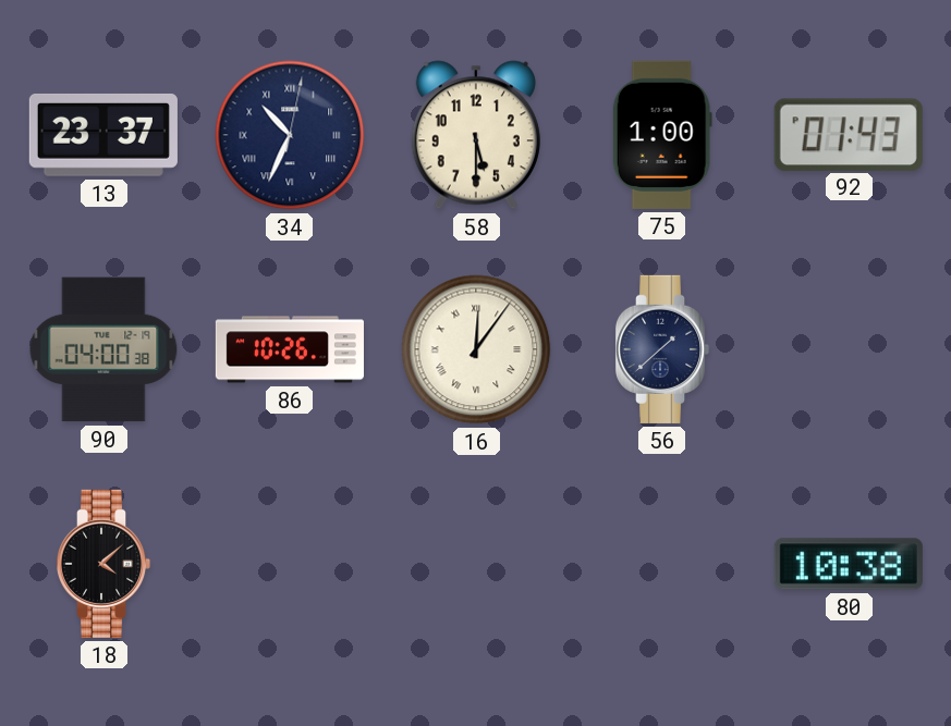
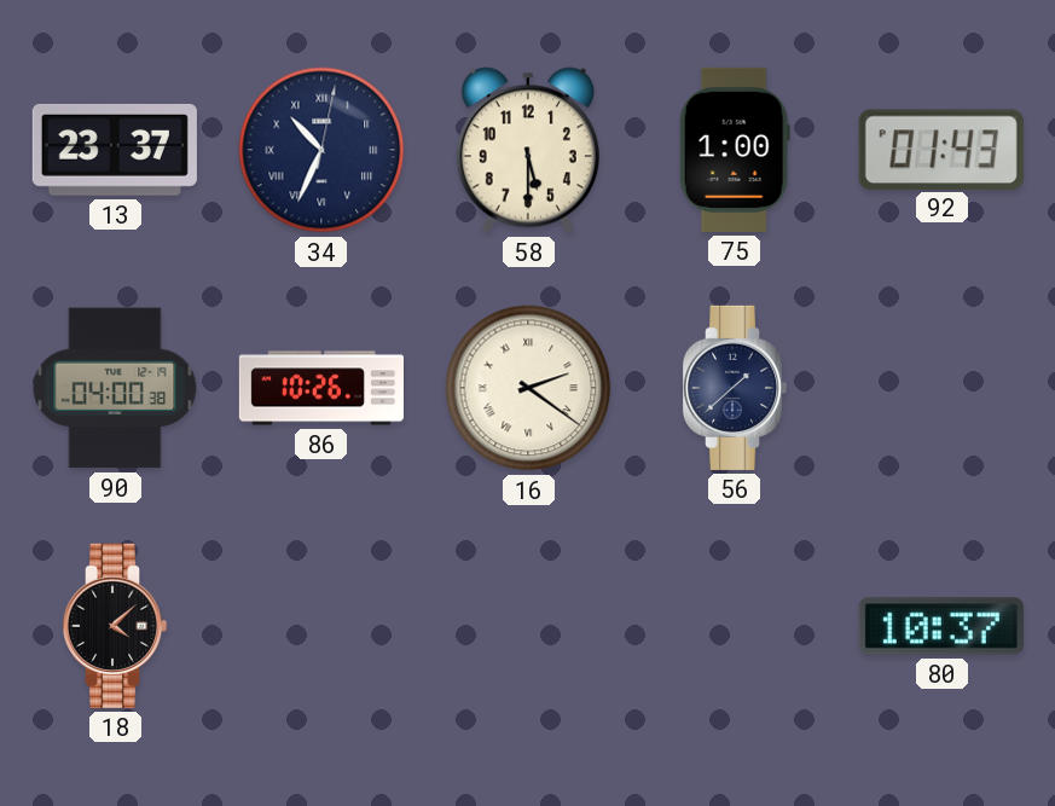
16: 12:06 -> 2:21 (528, 388)
80: 10:38 -> 10:37 (941, 626)
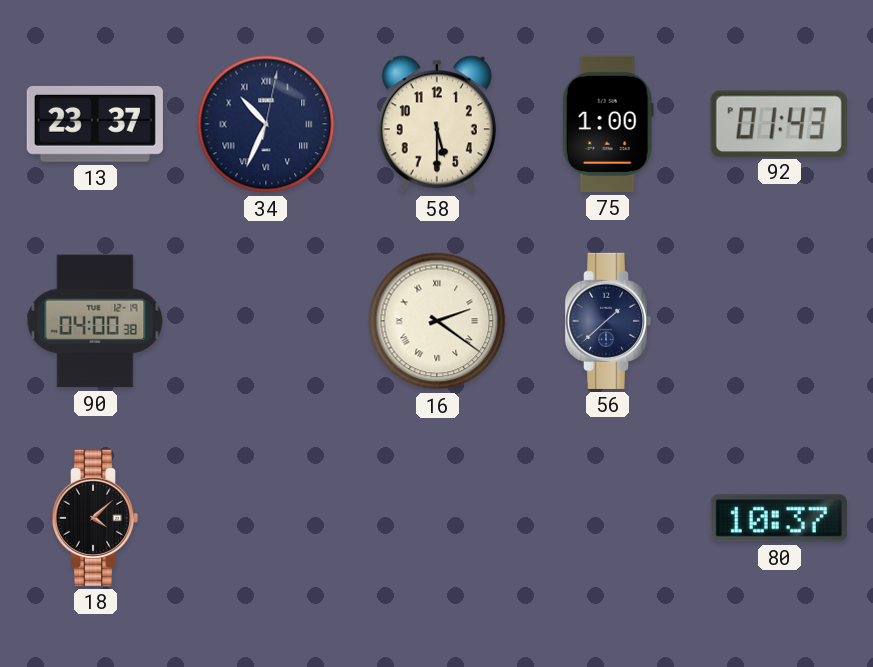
86: 10:26 -> none (321, 388)
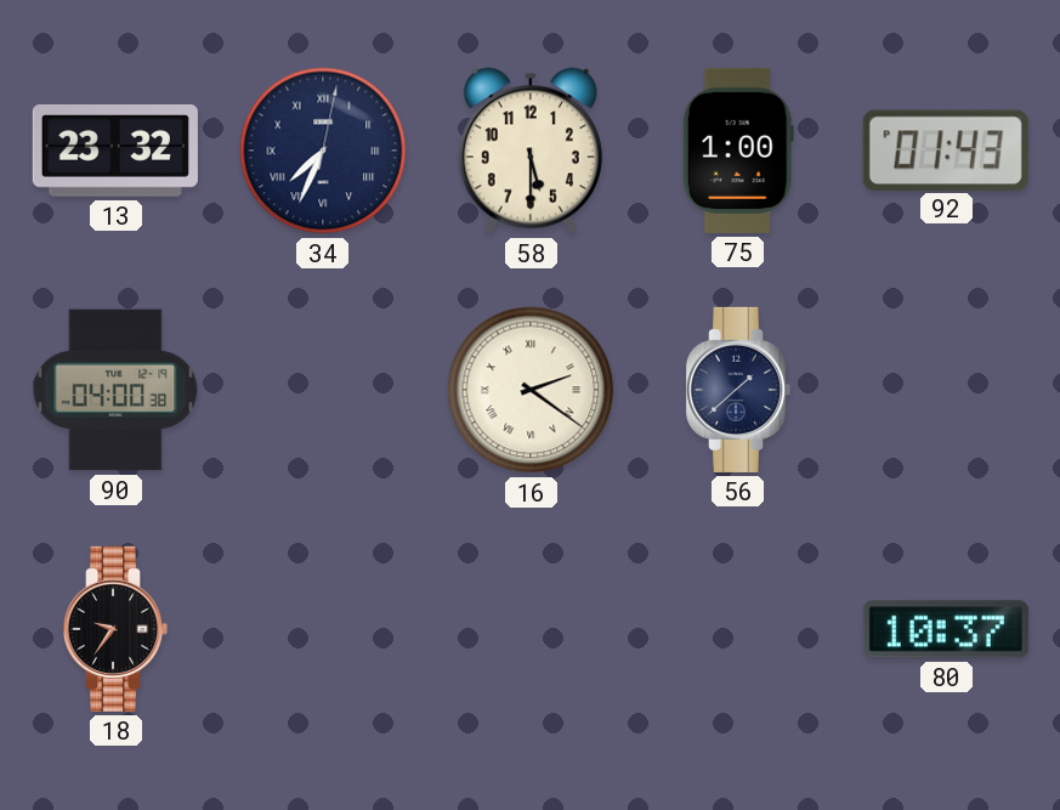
13: 23:37 -> 23:32 (115, 151)
34: 10:34 -> 7:34 (323, 151)
18: 4:08 -> 9:36 (115, 629)
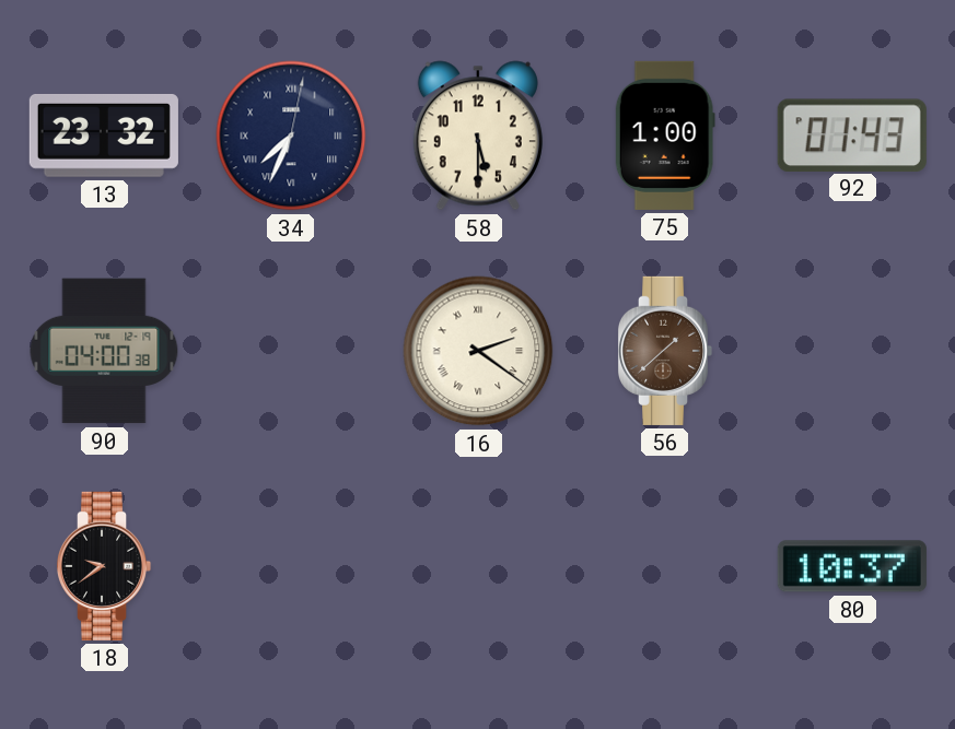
56 dial: navy -> brown (665, 351)
18: 9:36 -> 9:39 (104, 566)
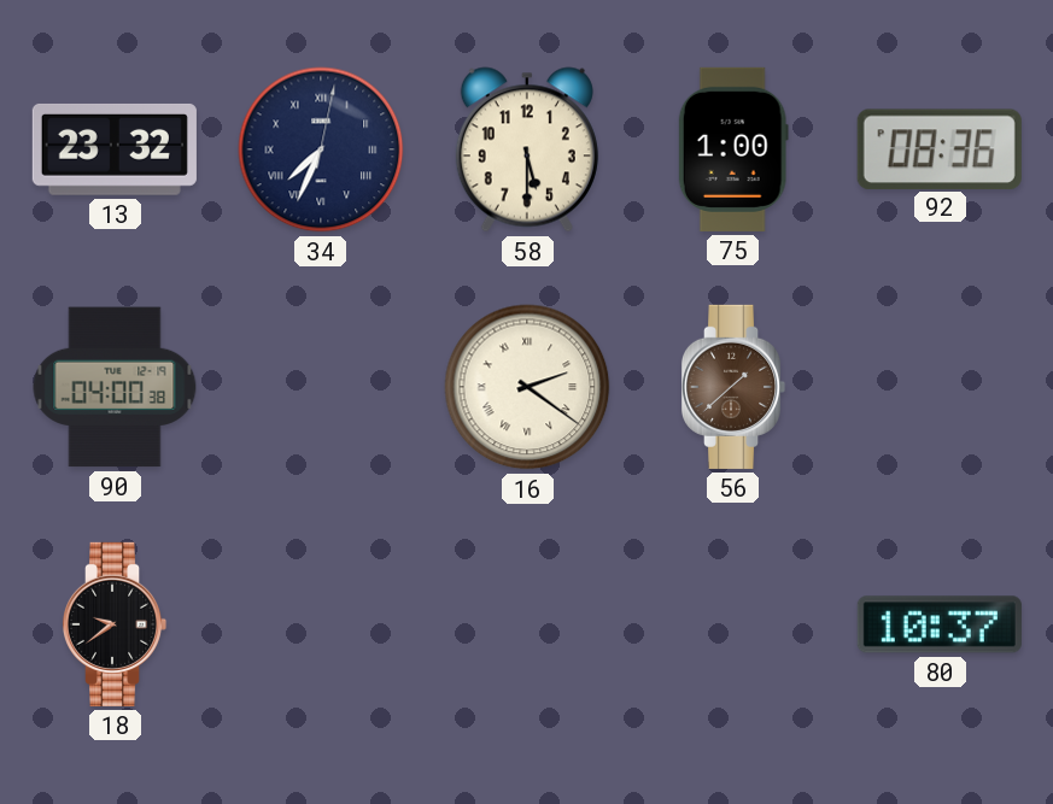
92: 01:43 -> 08:36 (940, 148)
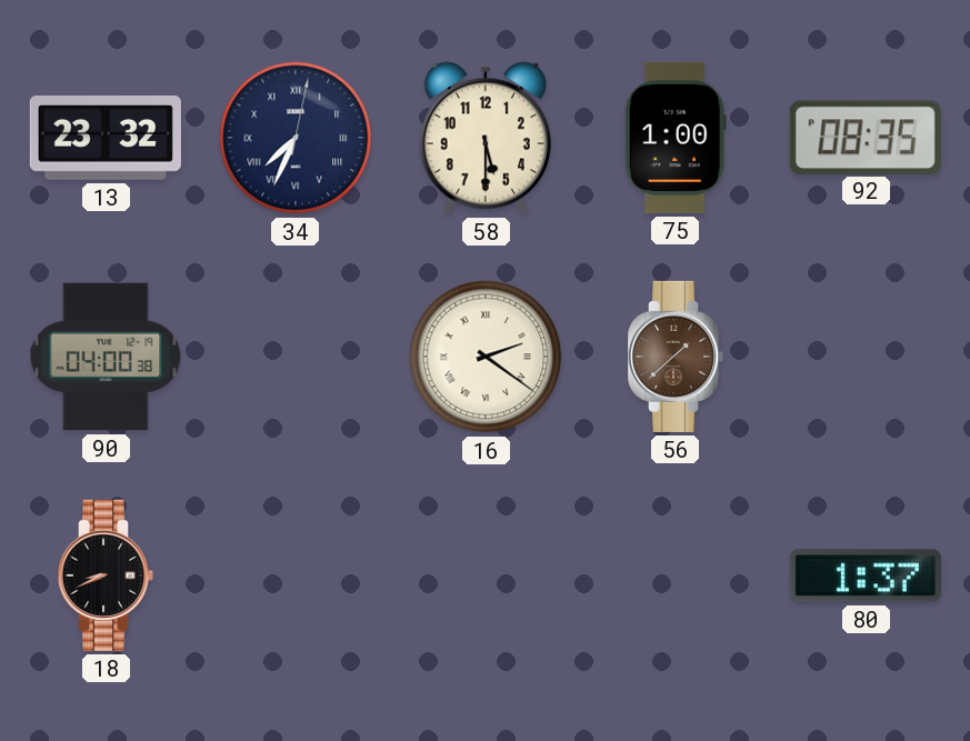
92: 08:36 -> 08:35 (866, 137)
18: 9:39 -> 8:41 (106, 575)
80: 10:37 -> 1:37 (866, 575)
